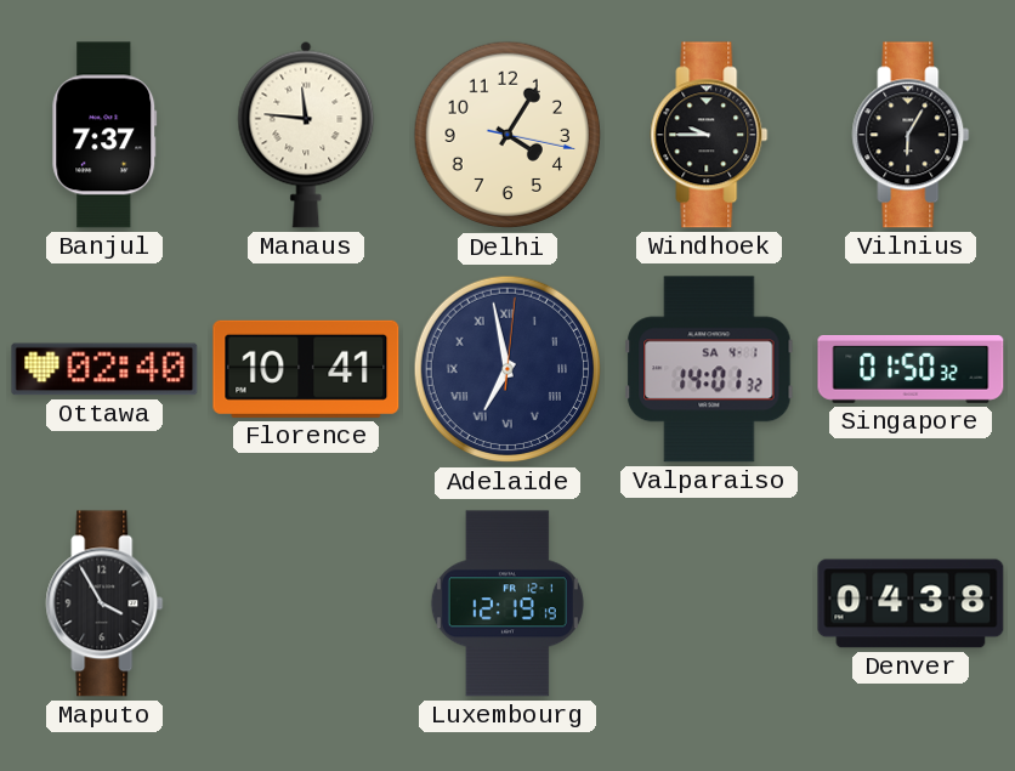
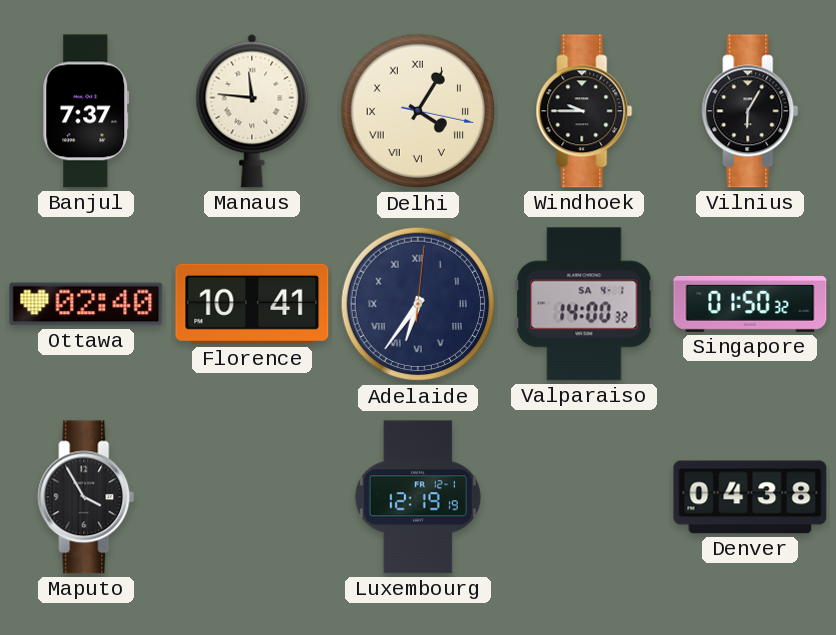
Delhi numerals: Arabic -> Roman (418, 111)
Adelaide: 6:58 -> 6:36 (418, 304)
Valparaiso: 14:01 -> 14:00 (584, 304)
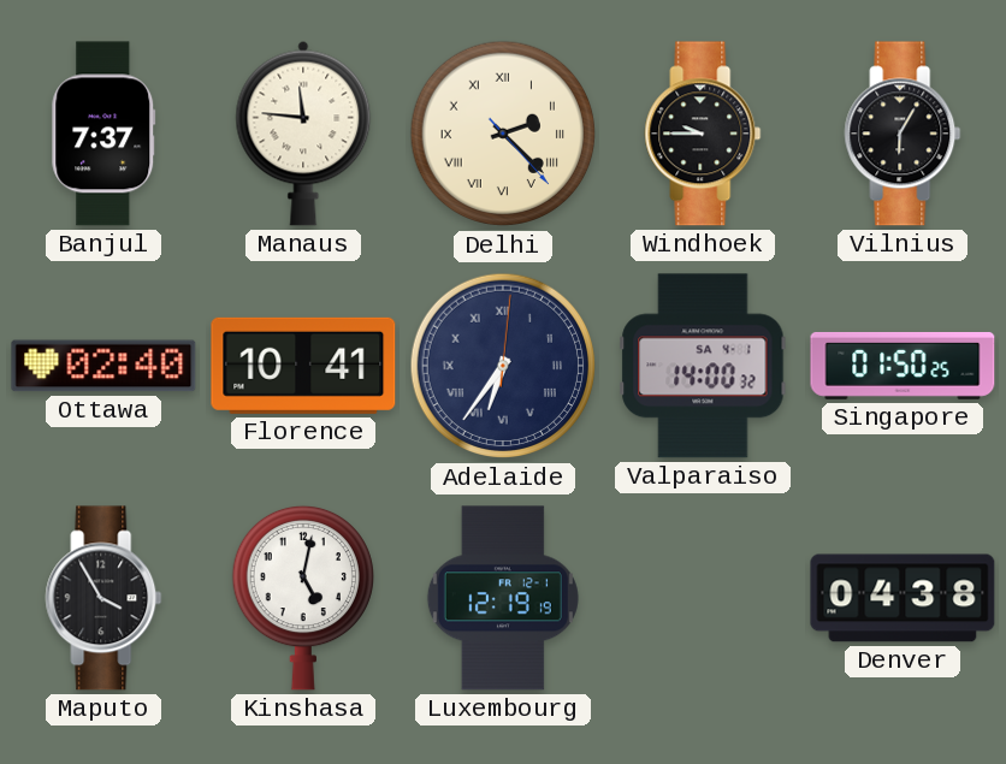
Delhi: 4:05 -> 2:22 (503, 134)
Singapore: 01:50:32 -> 01:50:25 (903, 366)
Kinshasa: none -> 5:02 (303, 598)
